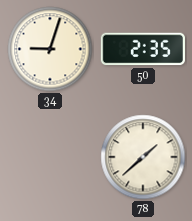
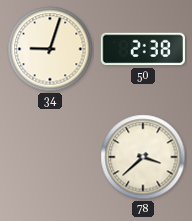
50: 2:35 -> 2:38 (143, 49)
78: 1:38 -> 3:38 (143, 157)
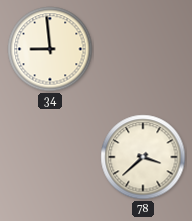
34: 9:03 -> 8:59 (50, 49)
50: 2:38 -> none (143, 49)
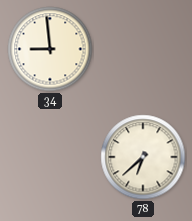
78: 3:38 -> 6:38 (143, 157)
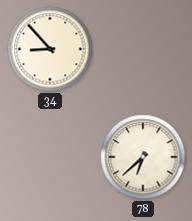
34: 8:59 -> 8:53 (50, 49)
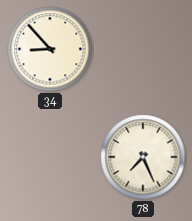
78: 6:38 -> 7:26 (143, 157)
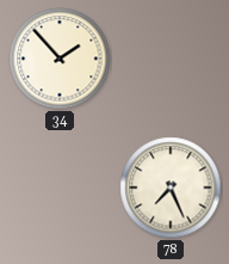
34: 8:53 -> 1:53 (60, 59)
